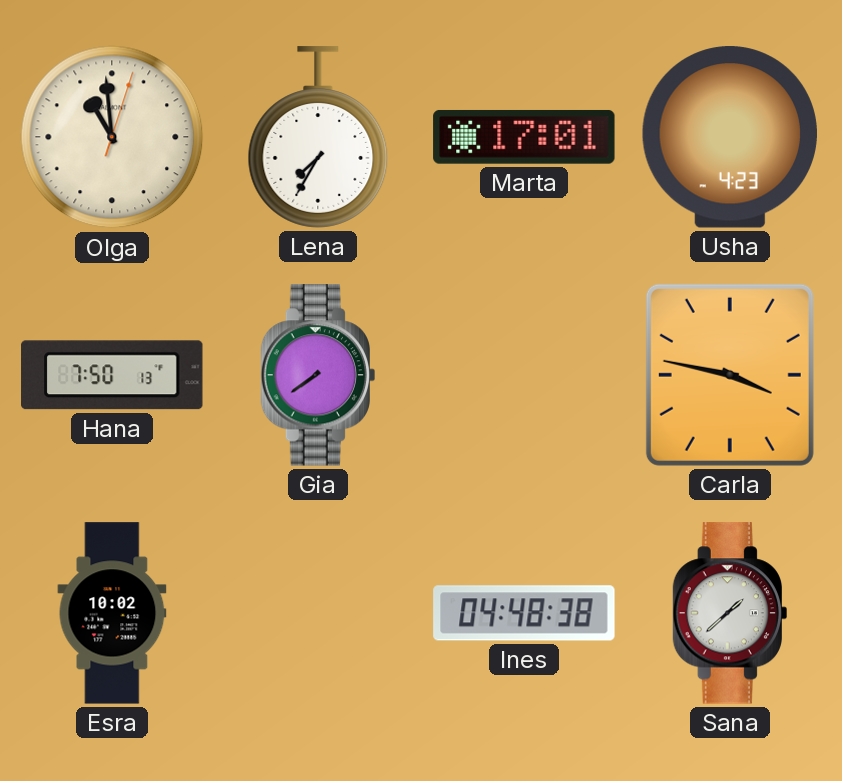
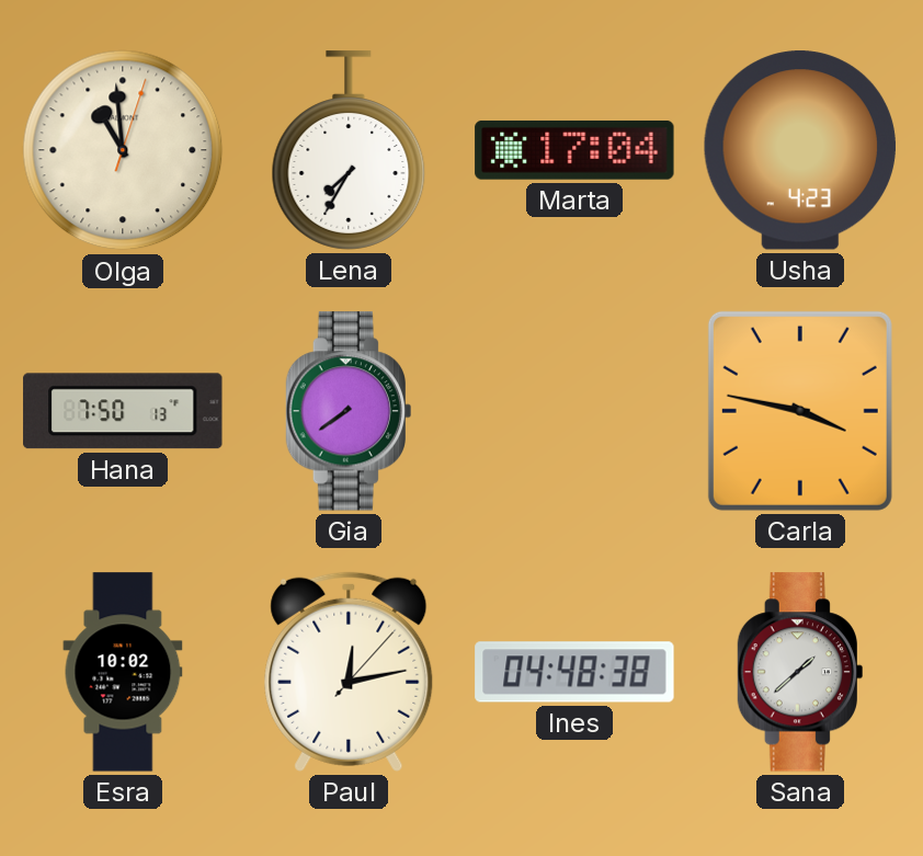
Marta: 17:01 -> 17:04 (574, 150)
Paul: none -> 12:13 (349, 672)
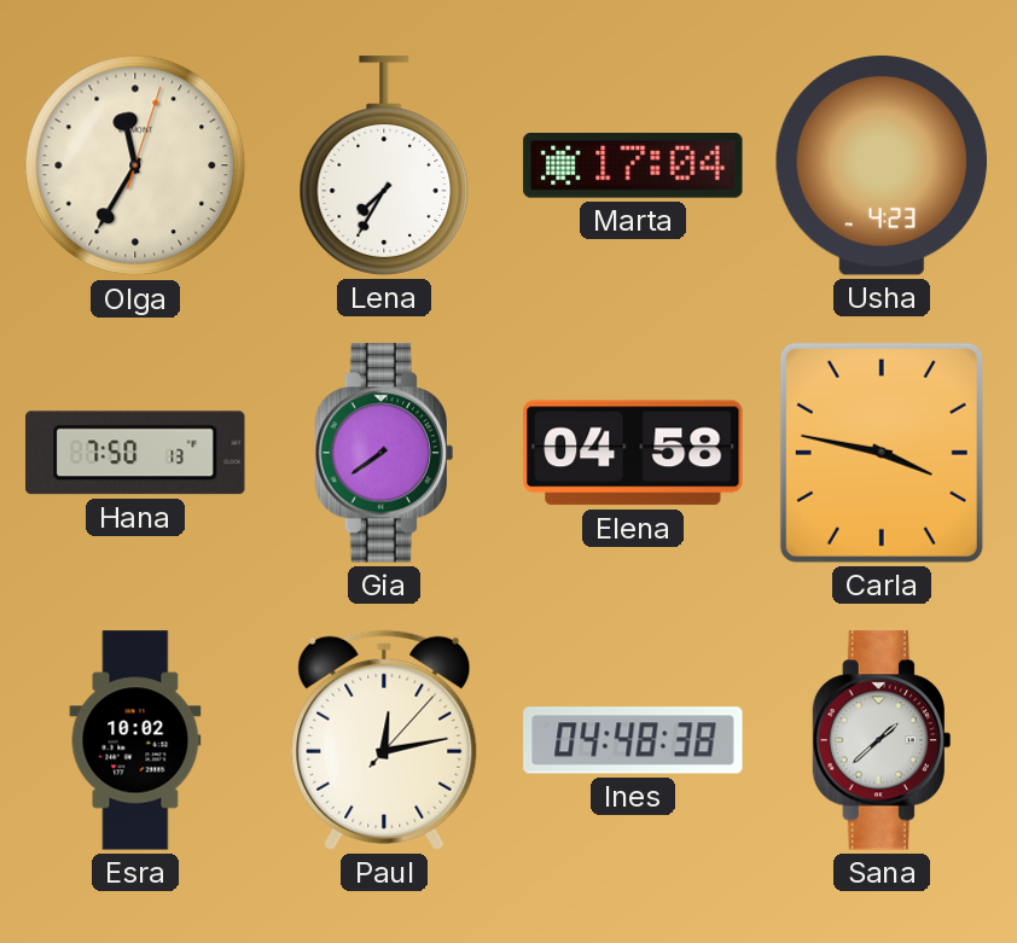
Olga: 10:59 -> 11:35 (135, 165)
Elena: none -> 04:58 (633, 453)
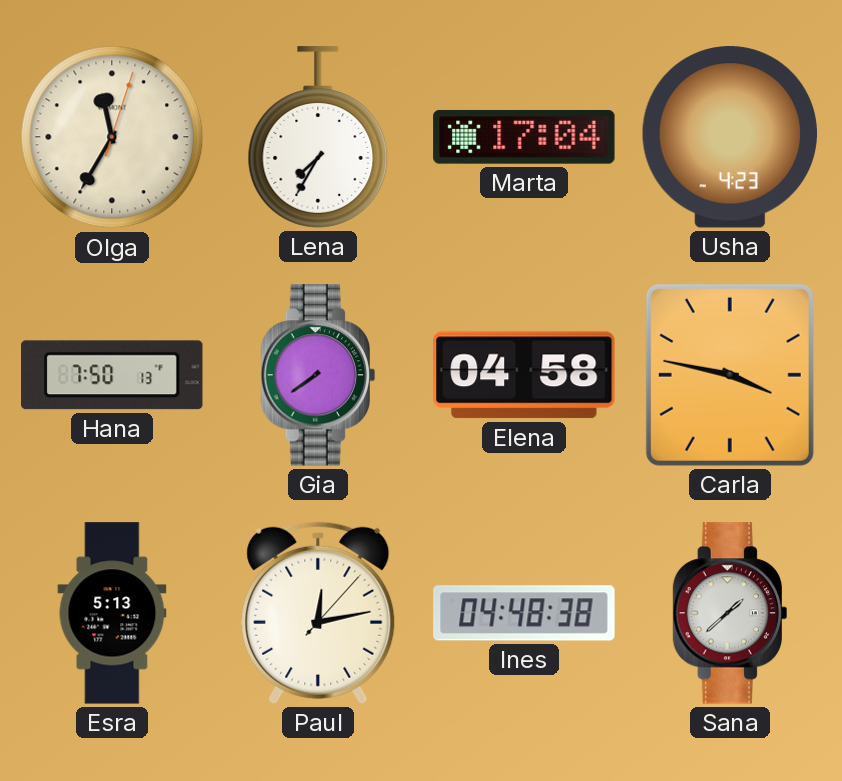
Esra: 10:02 -> 5:13 (112, 613)
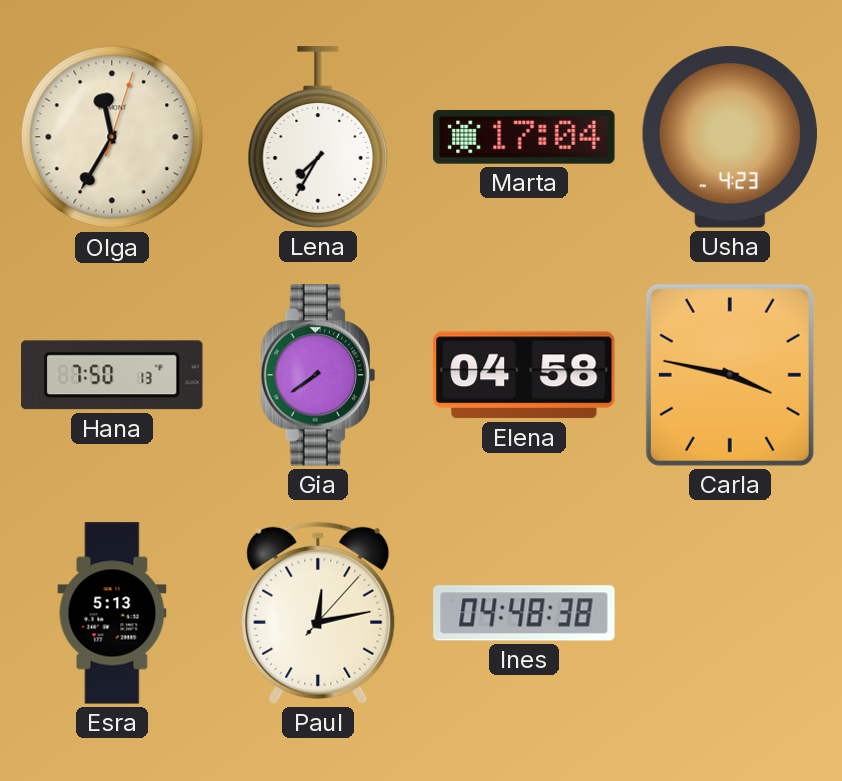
Sana: 1:38 -> none (729, 613)
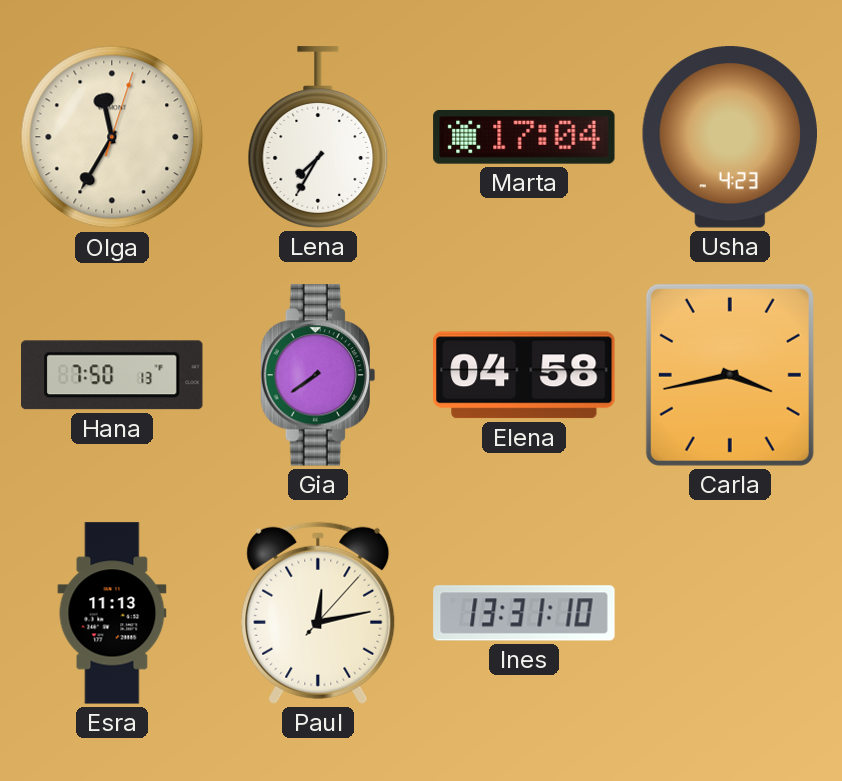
Carla: 3:47 -> 3:43 (730, 375)
Esra: 5:13 -> 11:13 (112, 613)
Ines: 04:48 -> 13:31 (524, 613)
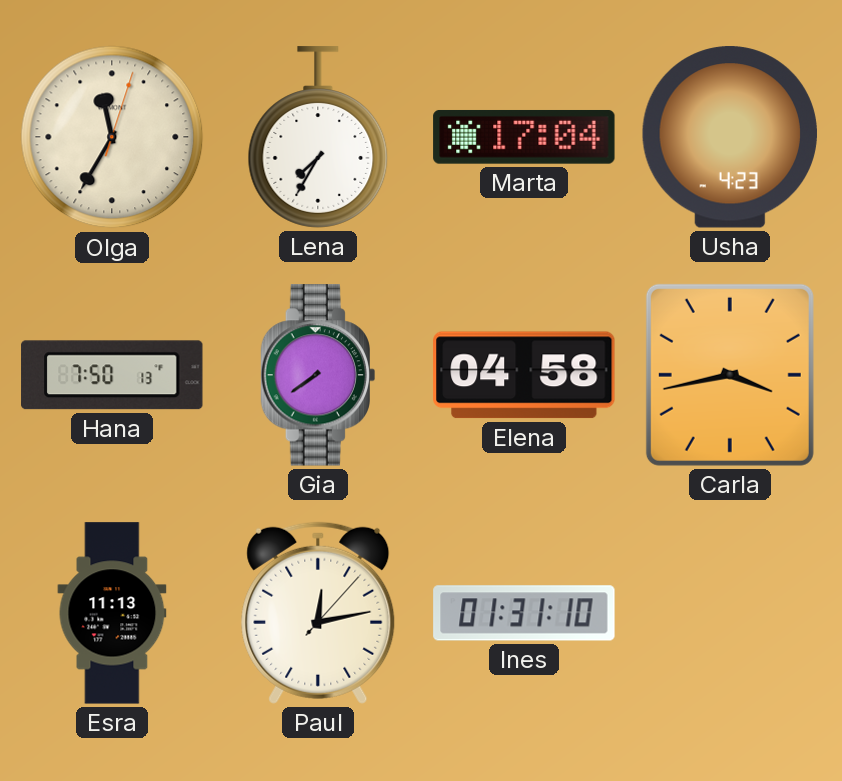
Ines: 13:31 -> 01:31 (524, 613)
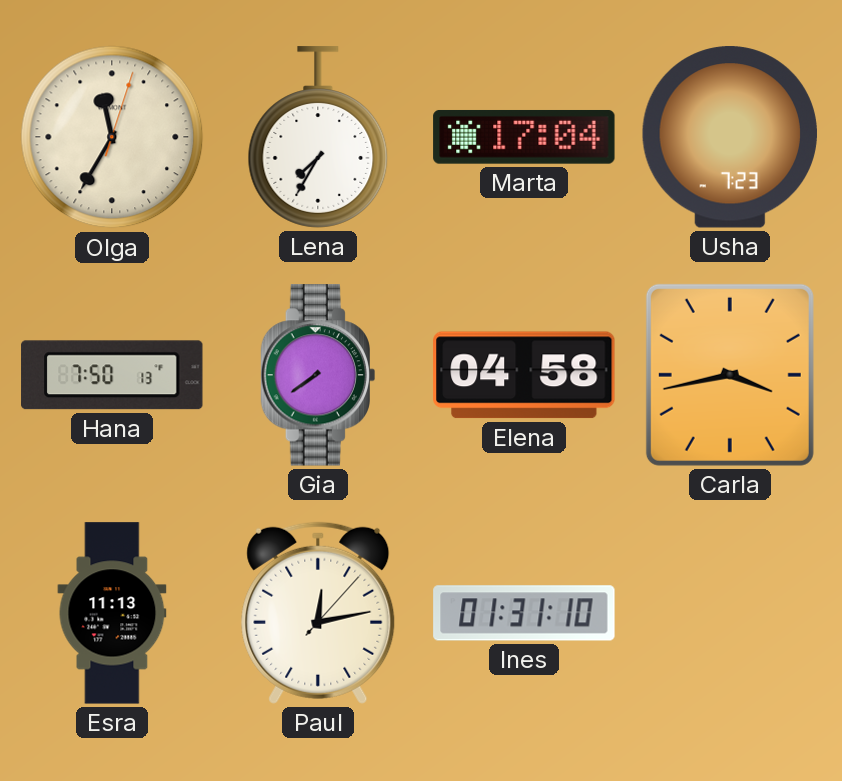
Usha: 4:23 -> 7:23 (730, 137)
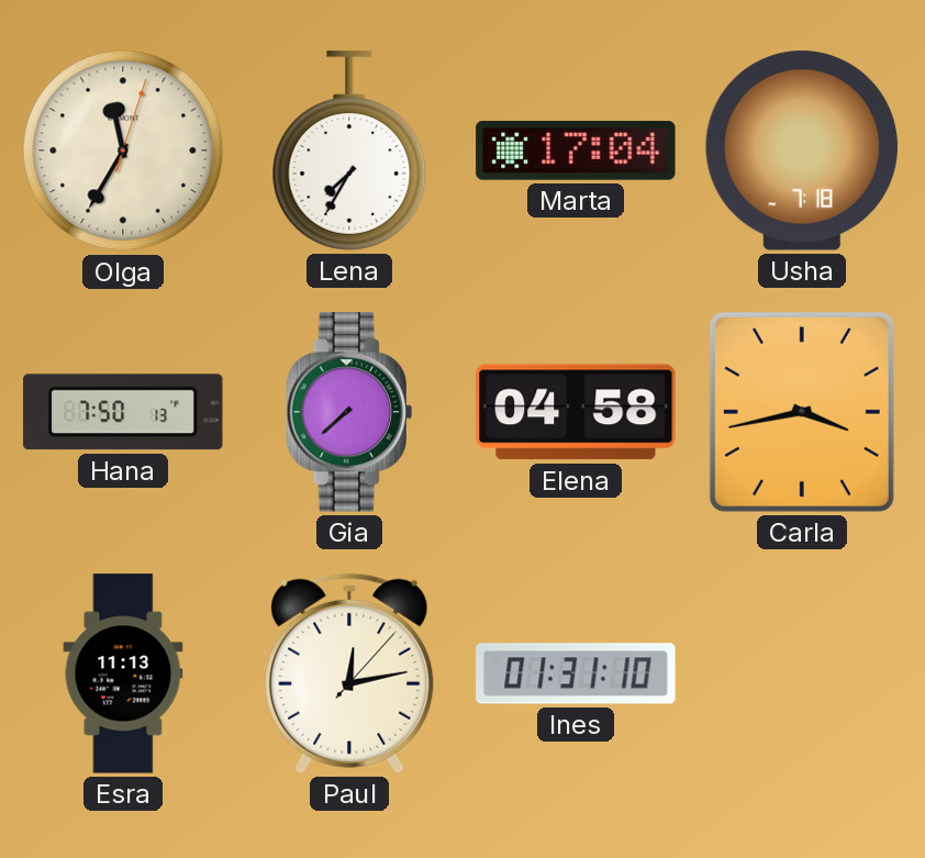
Usha: 7:23 -> 7:18 (802, 151)
Gia: 7:39 -> 7:38 (348, 412)
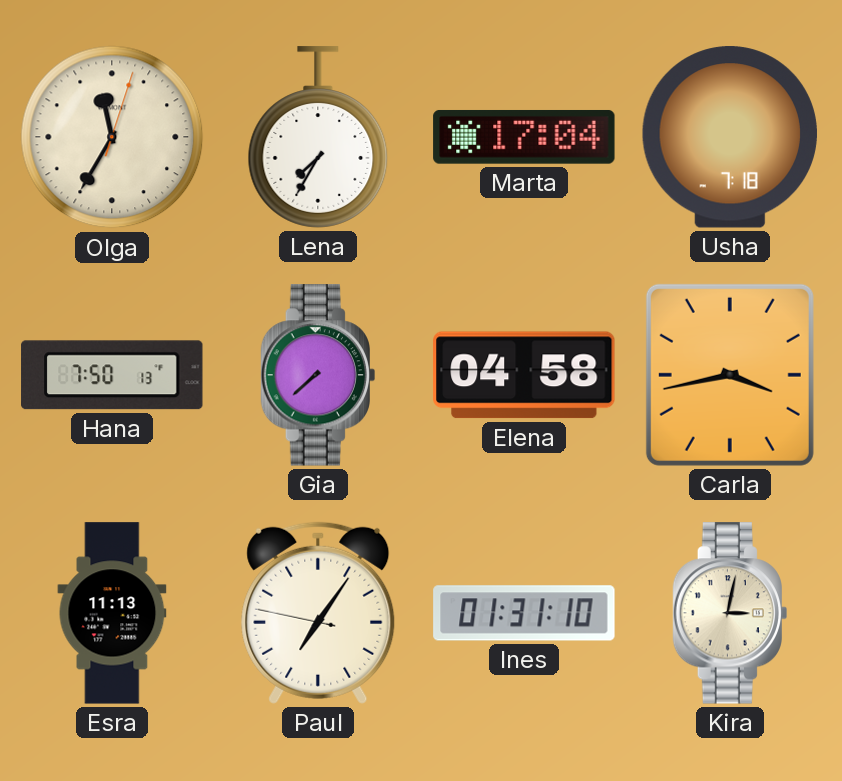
Paul: 12:13 -> 7:05 (318, 613)
Kira: none -> 3:02 (729, 613)
